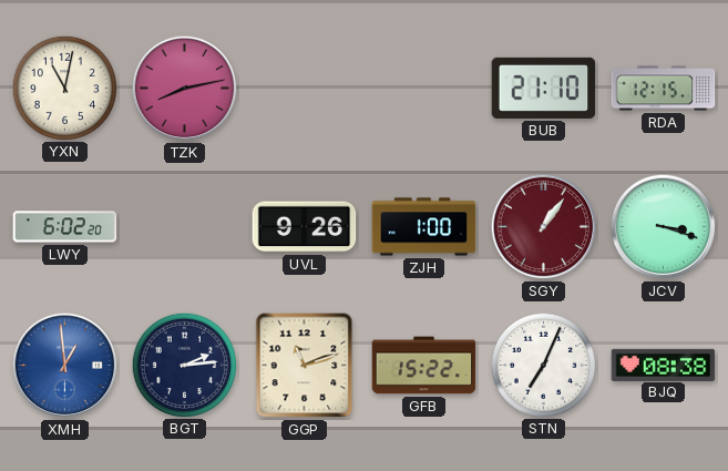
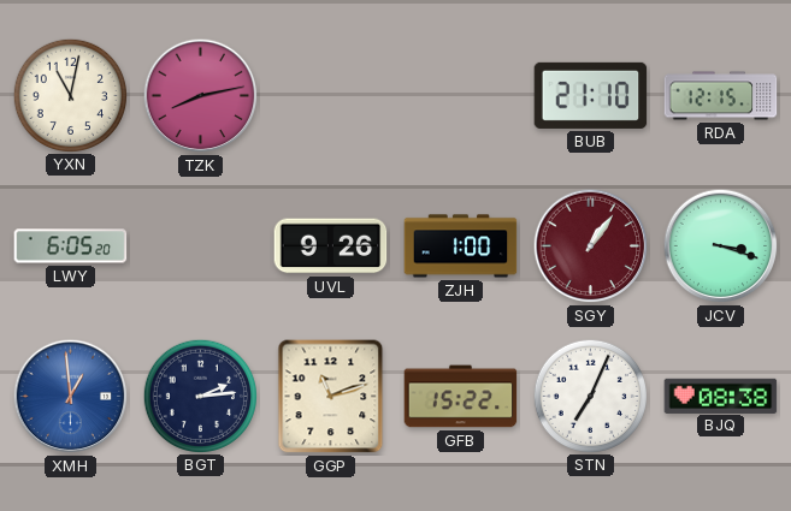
LWY: 6:02 -> 6:05 (71, 246)
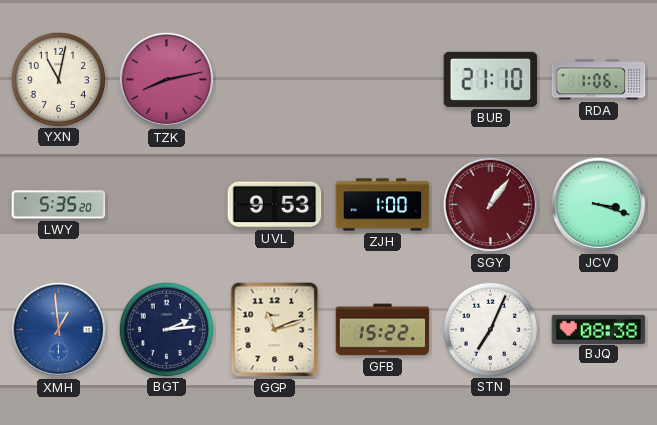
RDA: 12:15 -> 1:06 (599, 80)
LWY: 6:05 -> 5:35 (59, 205)
UVL: 9:26 -> 9:53 (275, 205)
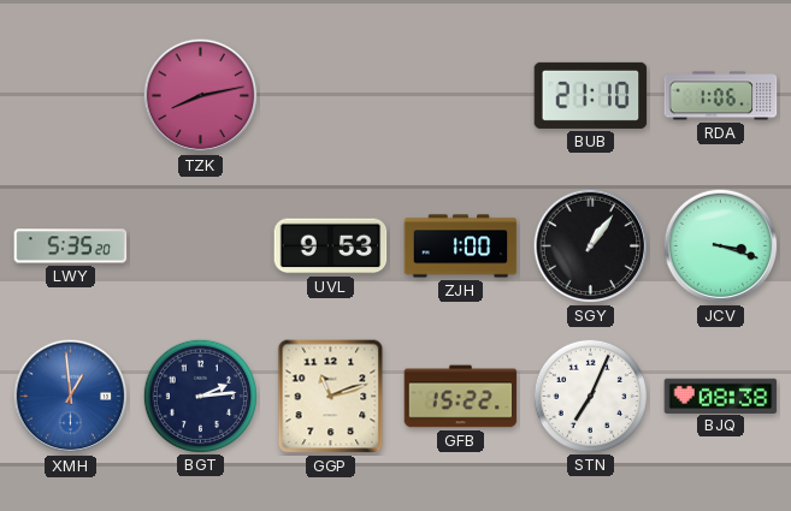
YXN: 11:02 -> none (58, 79)
SGY dial: burgundy -> black (591, 246)
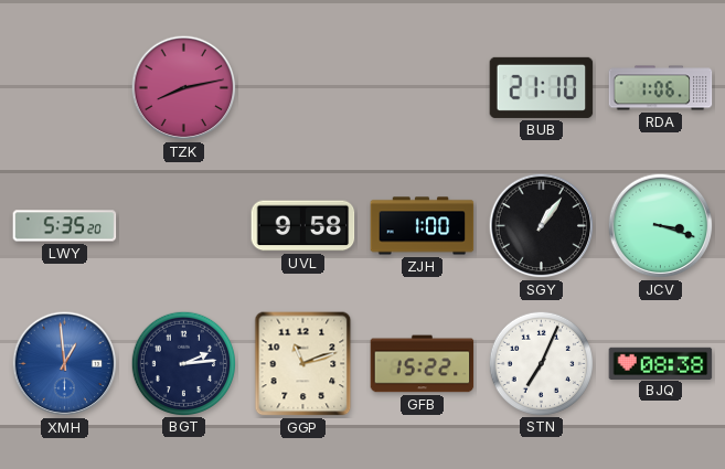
UVL: 9:53 -> 9:58 (303, 226)
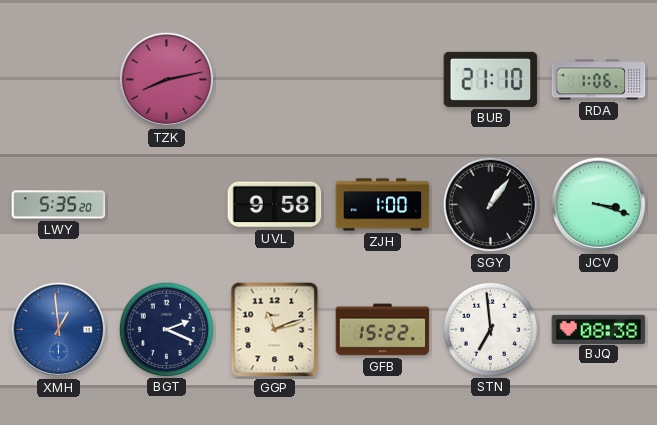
BGT: 2:14 -> 2:19 (166, 329)
STN: 7:04 -> 6:59 (490, 329)
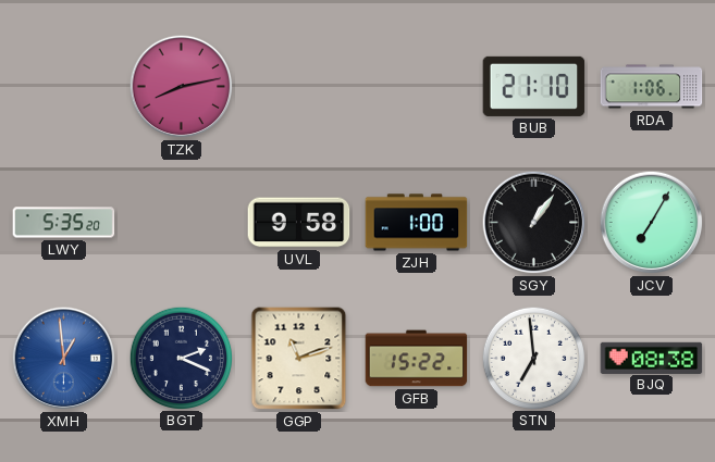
JCV: 3:18 -> 7:05 (652, 223)
